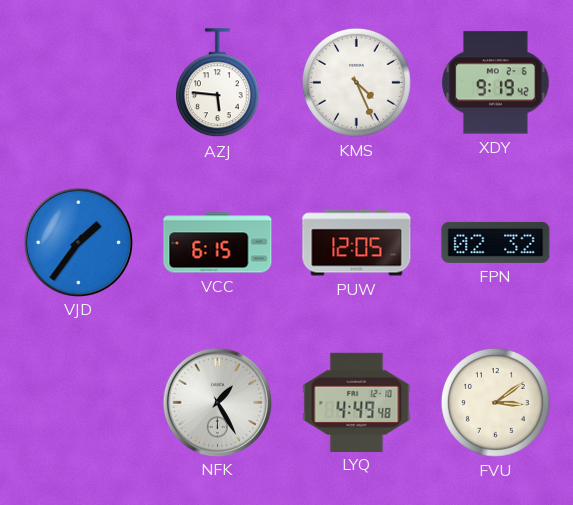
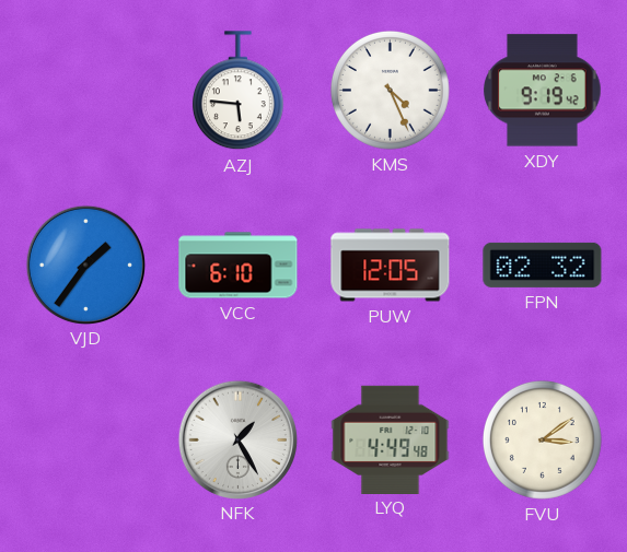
VCC: 6:15 -> 6:10 (239, 266)
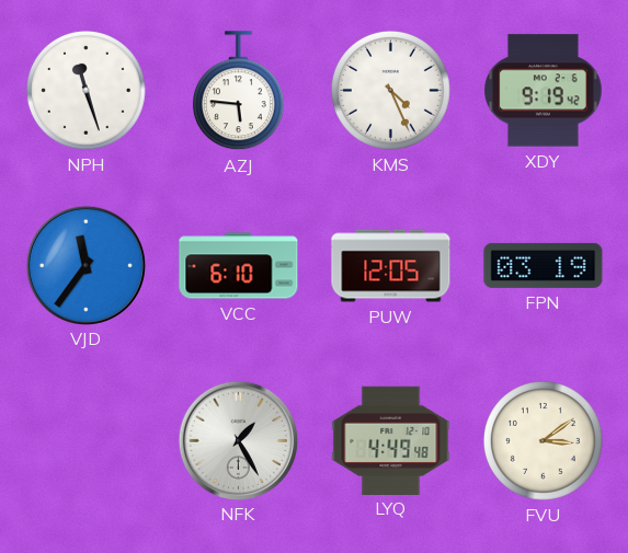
NPH: none -> 11:27 (85, 91)
VJD: 1:36 -> 11:36 (85, 265)
FPN: 02:32 -> 03:19 (544, 265)
